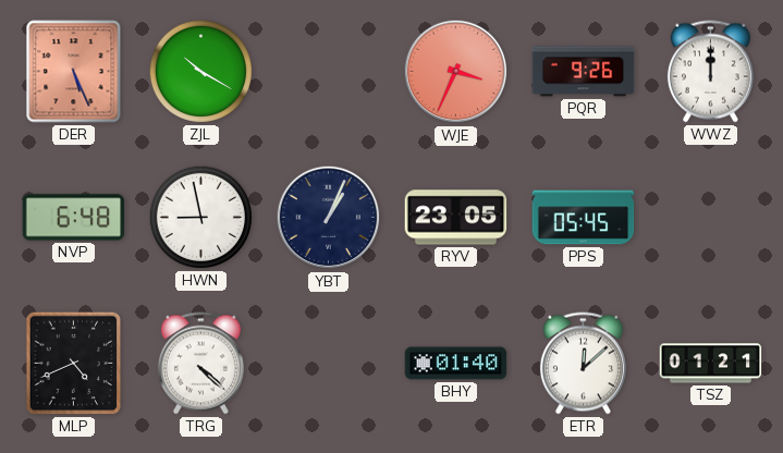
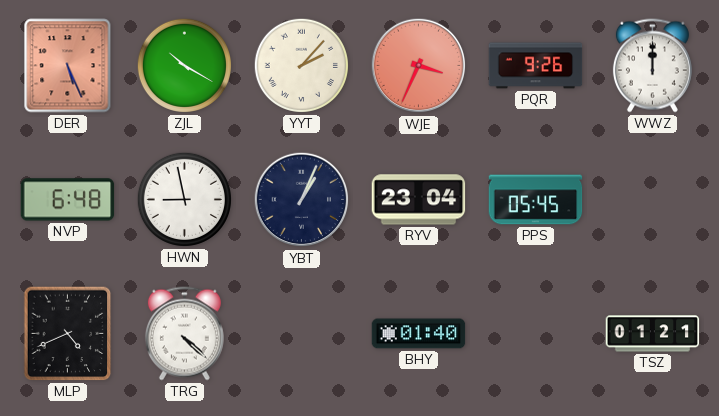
YYT: none -> 2:07 (301, 65)
RYV: 23:05 -> 23:04 (419, 200)
ETR: 12:08 -> none (583, 364)
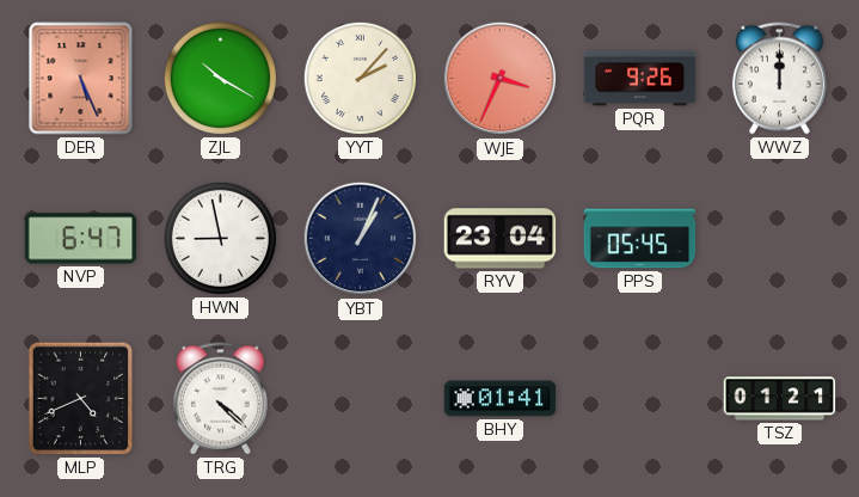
NVP: 6:48 -> 6:47 (81, 239)
BHY: 01:40 -> 01:41 (501, 399)
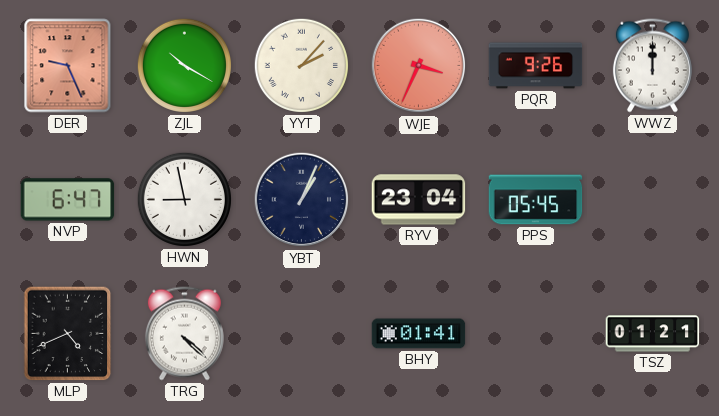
DER: 5:26 -> 9:26 (68, 66)
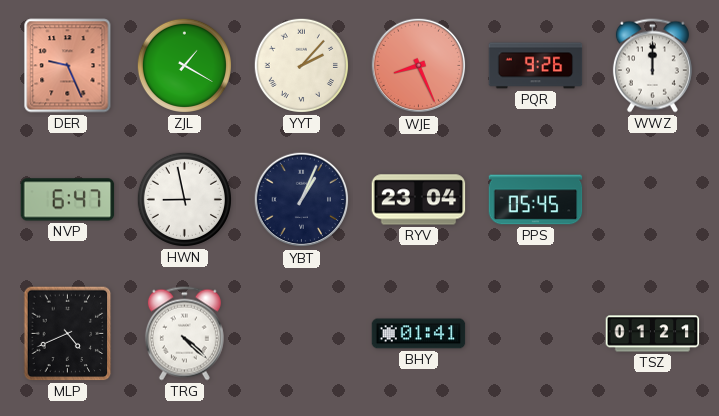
ZJL: 10:20 -> 1:20 (184, 65)
WJE: 3:34 -> 8:26 (419, 66)
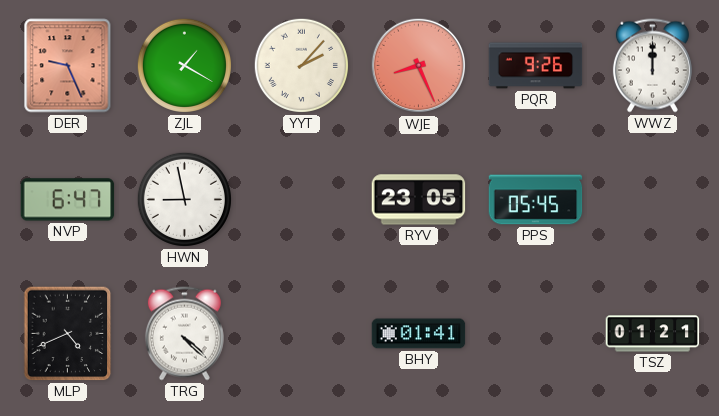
YBT: 1:04 -> none (302, 200)
RYV: 23:04 -> 23:05 (419, 200)
